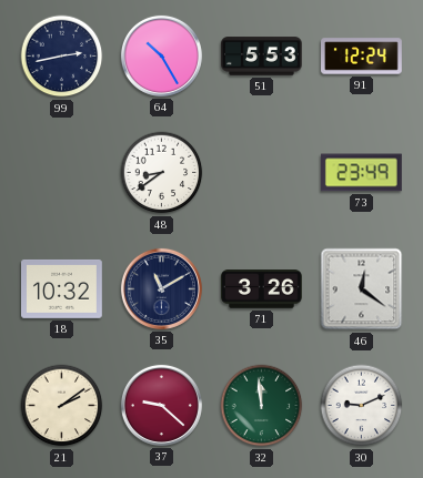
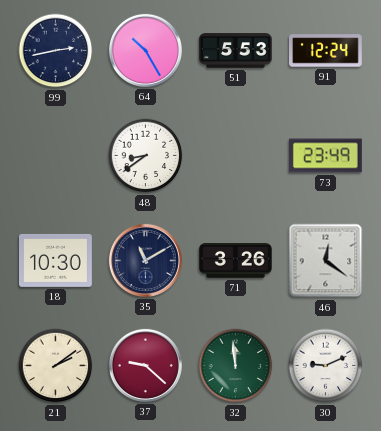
18: 10:32 -> 10:30 (56, 261)
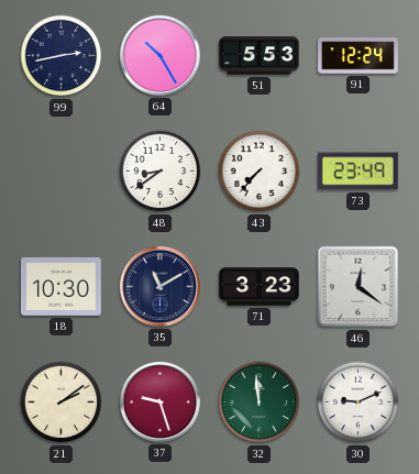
43: none -> 7:37 (260, 172)
71: 3:26 -> 3:23 (260, 287)
37: 9:22 -> 9:27 (159, 401)
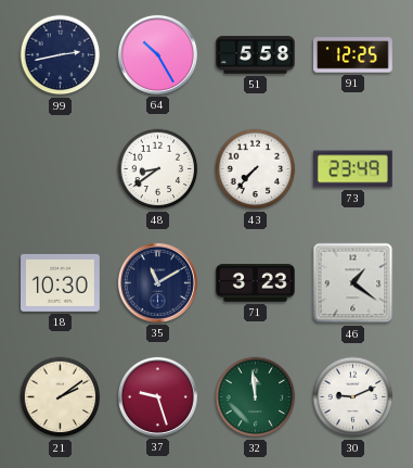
51: 5:53 -> 5:58 (256, 55)
91: 12:24 -> 12:25 (353, 55)
46: 12:21 -> 1:21 (353, 283)
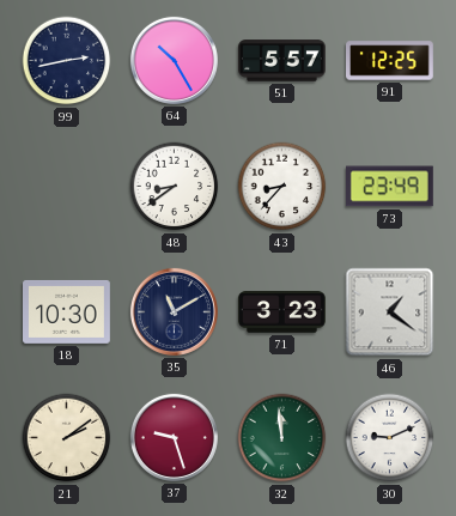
51: 5:58 -> 5:57 (282, 61)
43: 7:37 -> 8:37 (282, 187)
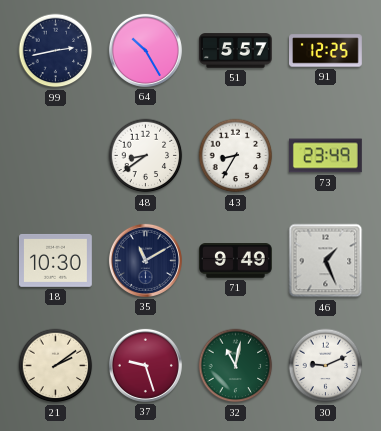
43: 8:37 -> 8:35 (236, 156)
71: 3:23 -> 9:49 (236, 261)
46: 1:21 -> 1:26 (326, 261)
32: 11:59 -> 11:02 (236, 366)
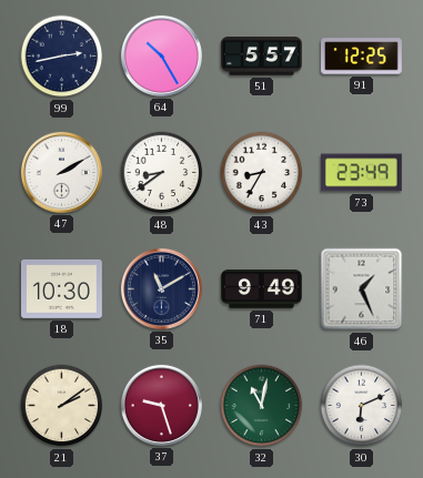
47: none -> 2:10 (61, 172)
30: 9:11 -> 6:11 (362, 406)
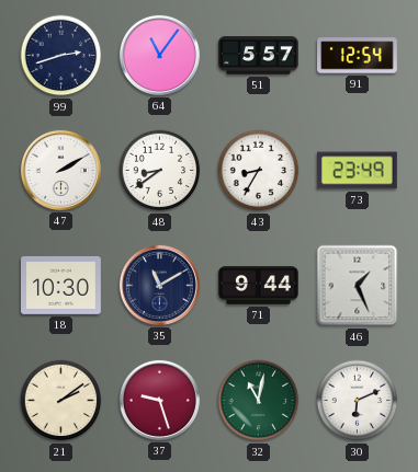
99: 2:43 -> 2:42 (61, 56)
64: 10:25 -> 11:06 (159, 55)
91: 12:25 -> 12:54 (358, 56)
71: 9:49 -> 9:44 (259, 286)
